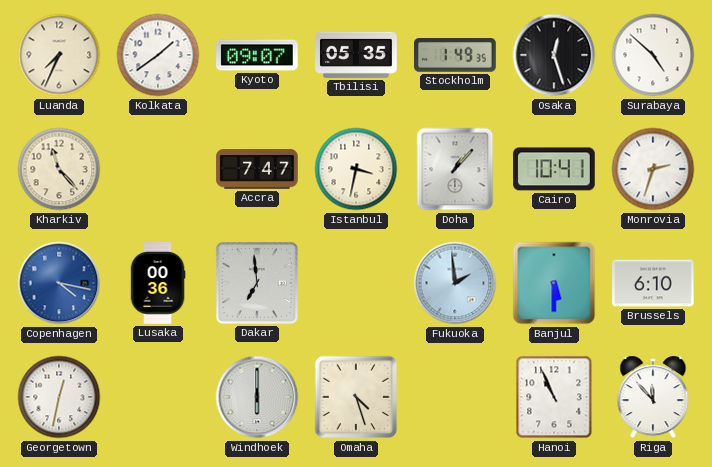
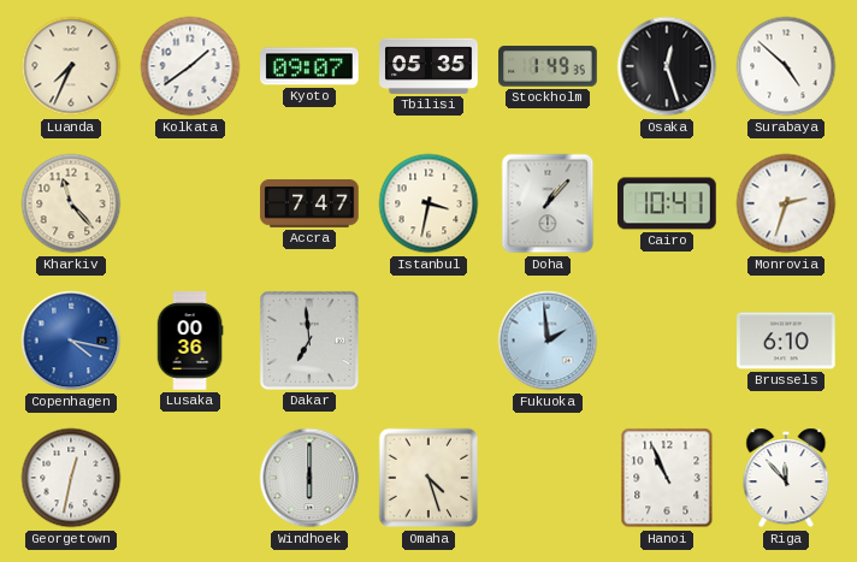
Banjul: 5:30 -> none (554, 283)
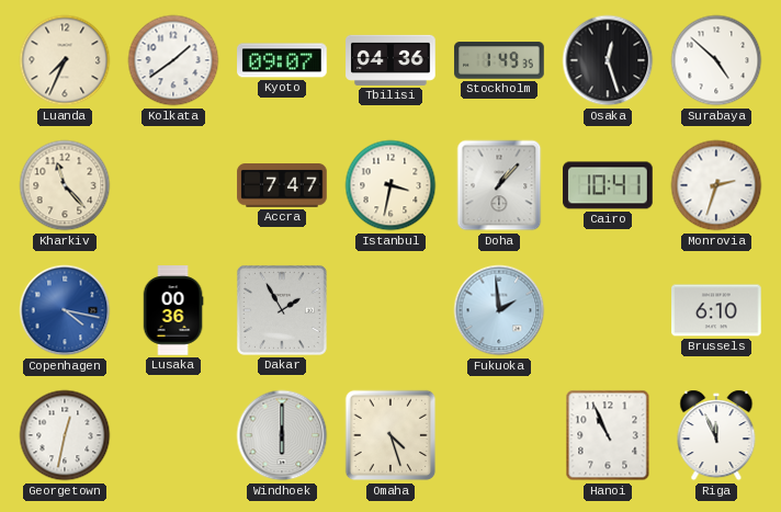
Tbilisi: 05:35 -> 04:36 (390, 60)
Dakar: 6:59 -> 1:55 (282, 310)
Riga: 11:53 -> 11:56 (716, 435)
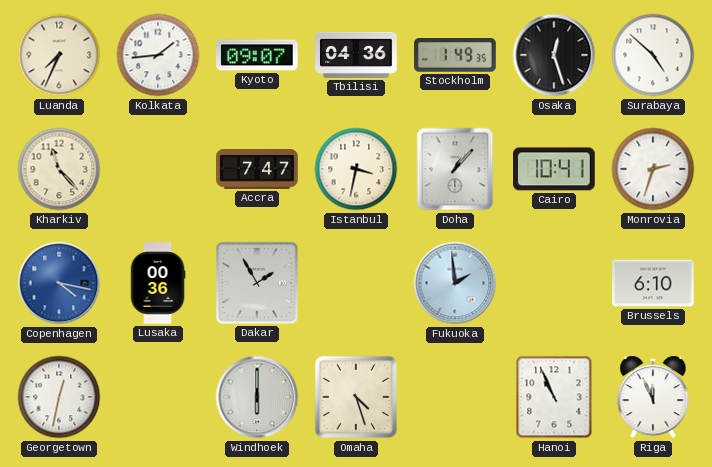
Kolkata: 1:39 -> 1:44 (158, 55)
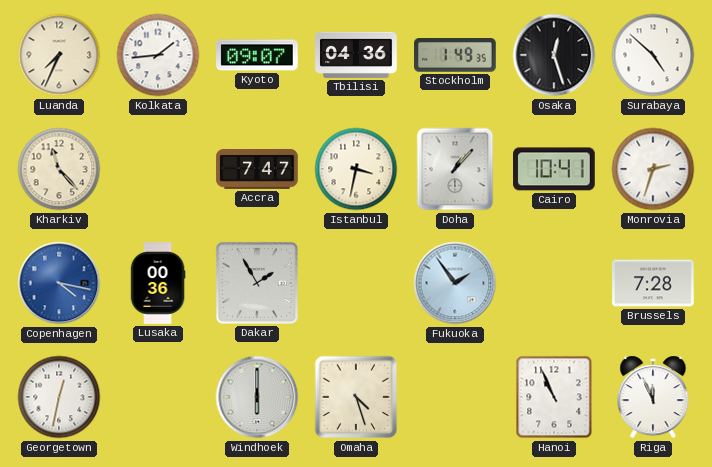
Fukuoka: 1:59 -> 1:54 (455, 283)
Brussels: 6:10 -> 7:28 (653, 283)
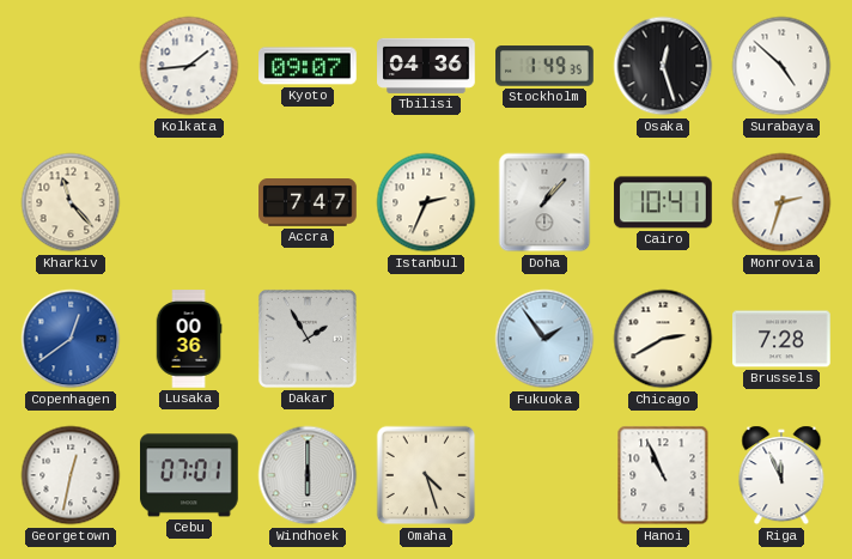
Luanda: 7:34 -> none (59, 55)
Istanbul: 3:32 -> 2:34 (426, 202)
Copenhagen: 4:17 -> 12:39 (71, 339)
Chicago: none -> 2:40 (663, 339)
Cebu: none -> 07:01 (190, 475)
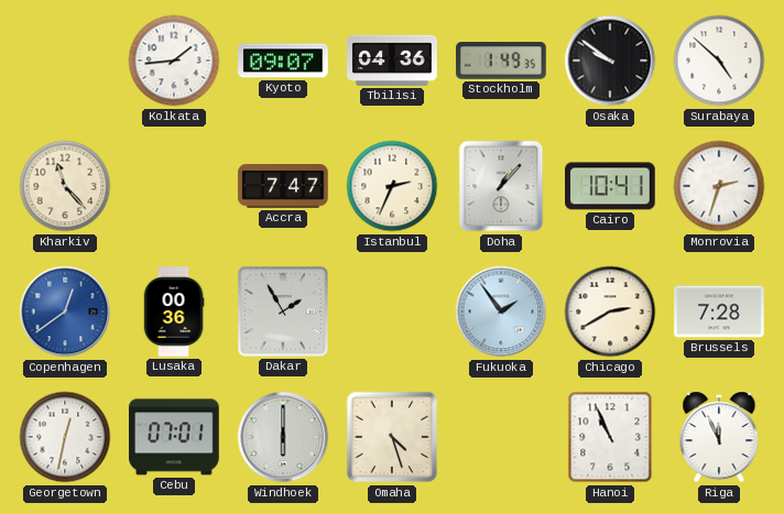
Osaka: 12:27 -> 9:51 (610, 61)
